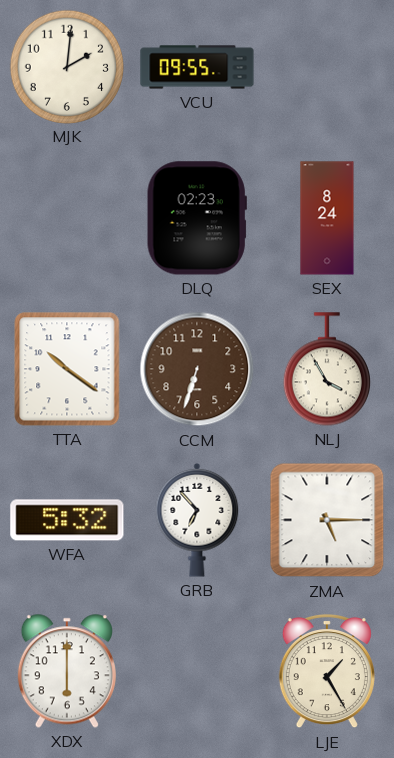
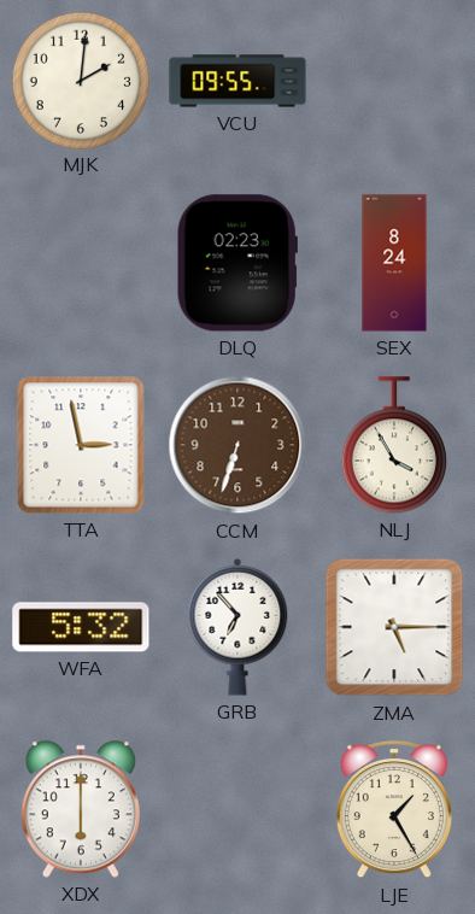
TTA: 10:21 -> 2:58 (81, 445)
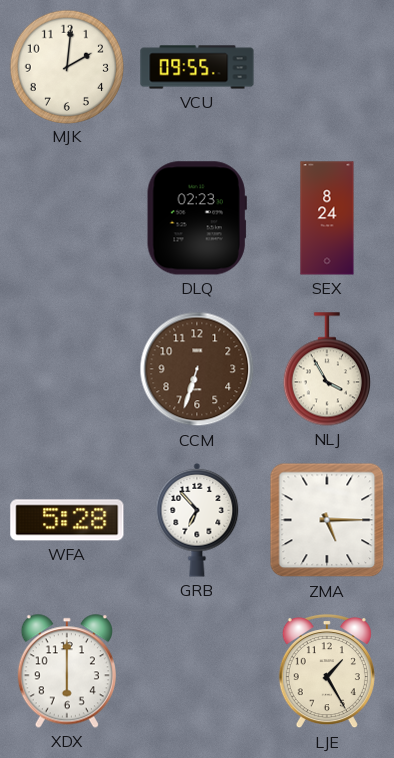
TTA: 2:58 -> none (81, 445)
WFA: 5:32 -> 5:28 (67, 520)
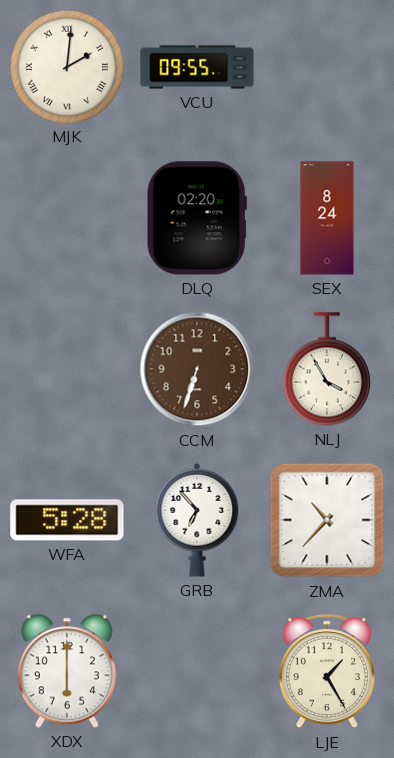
MJK numerals: Arabic -> Roman (66, 66)
DLQ: 02:23 -> 02:20 (197, 218)
ZMA: 5:15 -> 10:37 (327, 520)
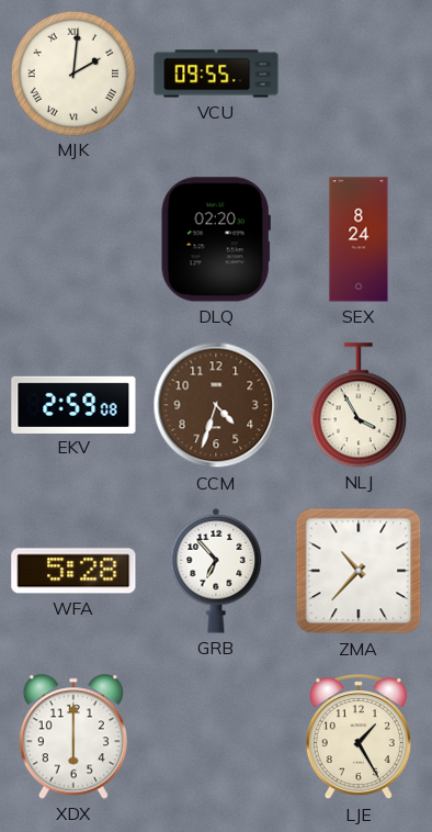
EKV: none -> 2:59 (73, 404)
CCM: 6:33 -> 4:33 (216, 405)
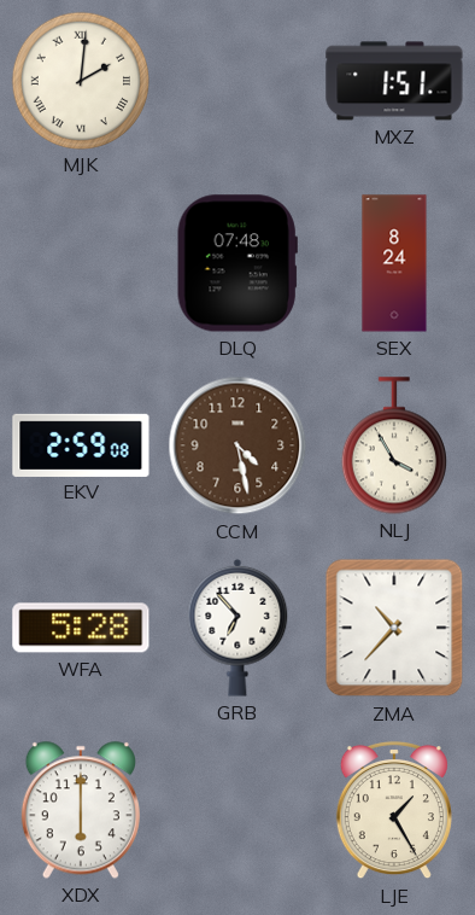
VCU: 09:55 -> none (216, 74)
MXZ: none -> 1:51 (394, 81)
DLQ: 02:20 -> 07:48 (237, 263)
CCM: 4:33 -> 4:28 (237, 445)
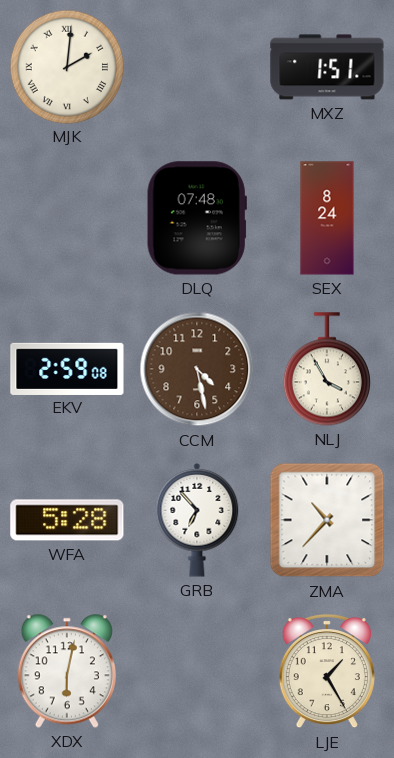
XDX: 6:00 -> 6:02 (67, 671)
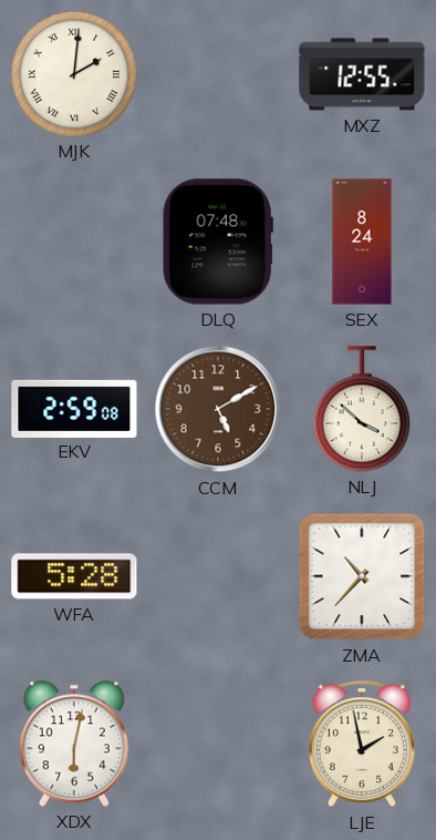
MXZ: 1:51 -> 12:55 (362, 74)
CCM: 4:28 -> 5:10 (218, 409)
NLJ: 3:55 -> 3:52 (362, 409)
GRB: 6:53 -> none (197, 520)
LJE: 1:25 -> 1:58 (362, 744)
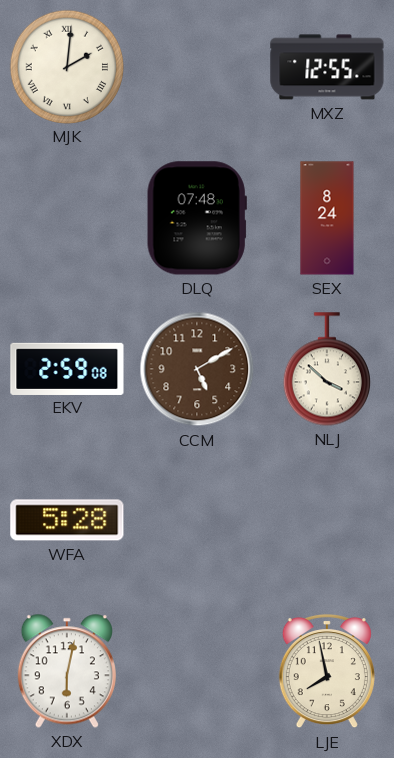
ZMA: 10:37 -> none (362, 576)
LJE: 1:58 -> 7:58 (327, 671)
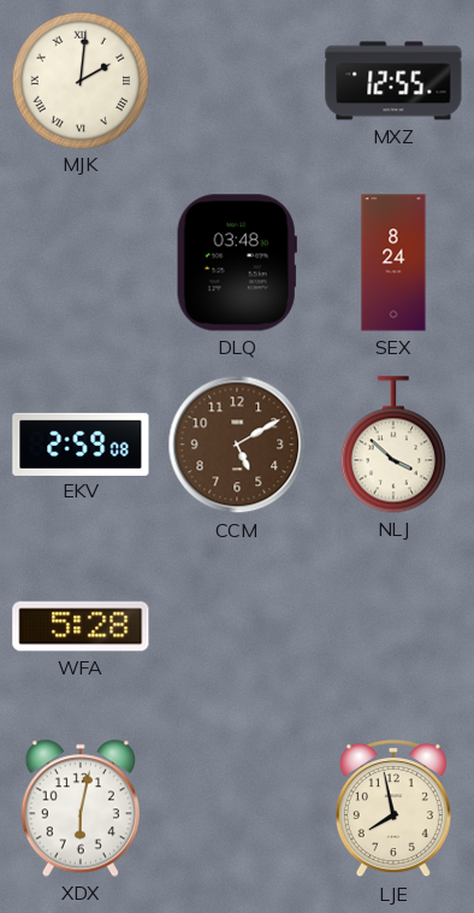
DLQ: 07:48 -> 03:48 (237, 263)
